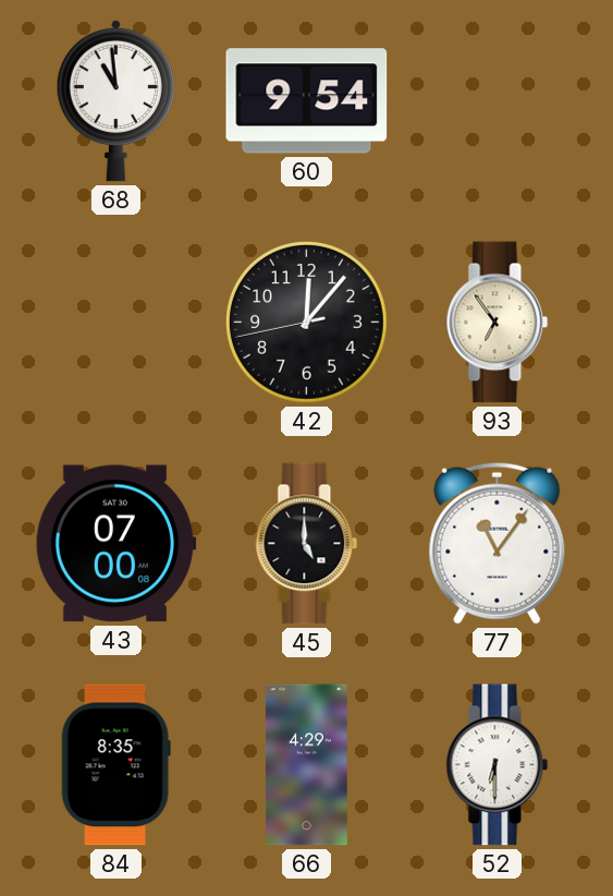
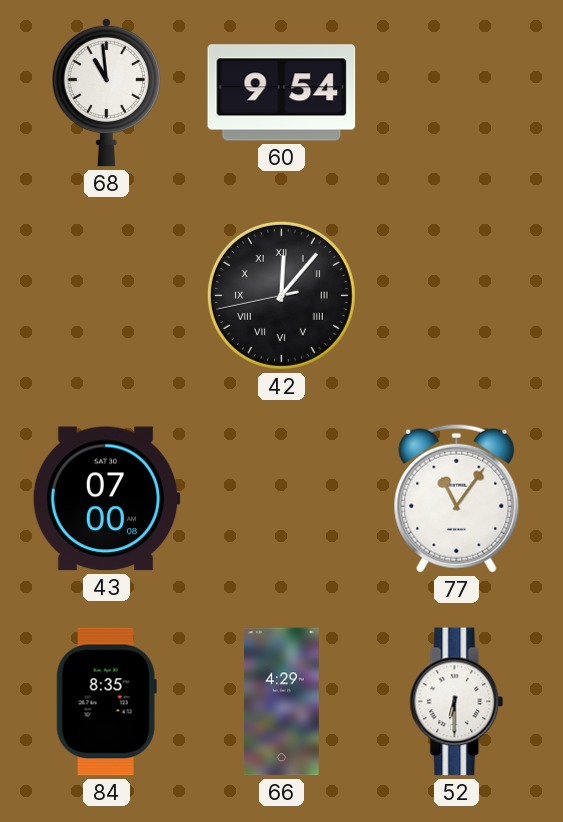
42 numerals: Arabic -> Roman (281, 295)
93: 6:54 -> none (498, 323)
45: 5:00 -> none (307, 544)
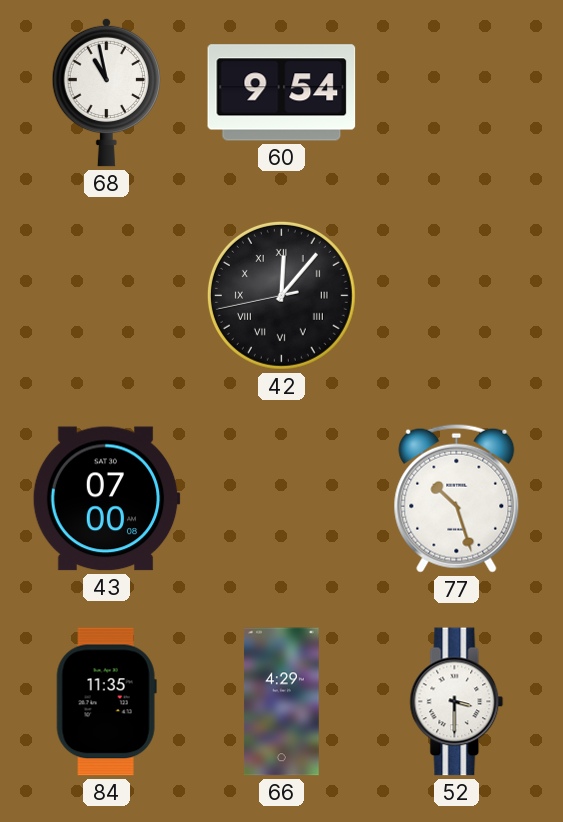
68: 10:59 -> 10:58 (106, 92)
77: 11:06 -> 10:27 (457, 498)
84: 8:35 -> 11:35 (106, 702)
52: 6:30 -> 3:30 (457, 702)
